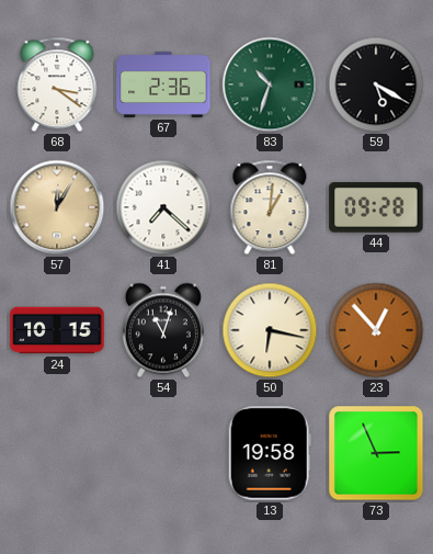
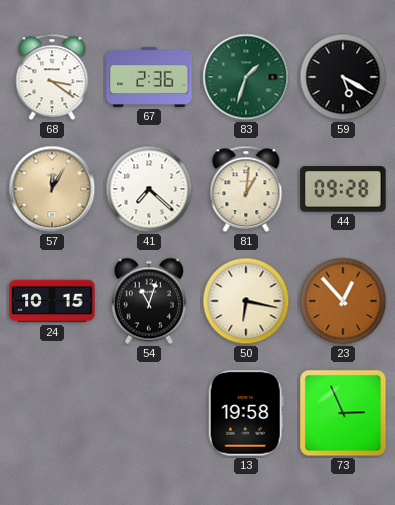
83: 10:33 -> 1:33 (246, 77)
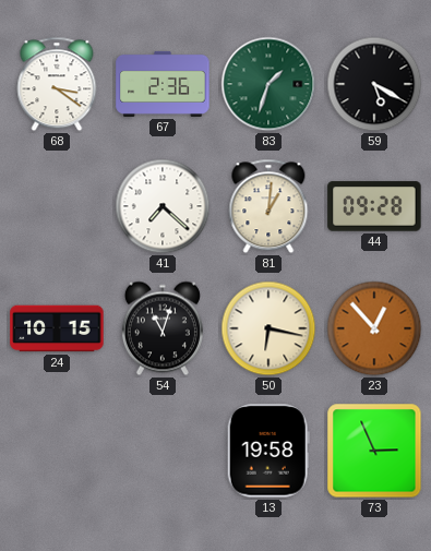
57: 12:05 -> none (52, 189)
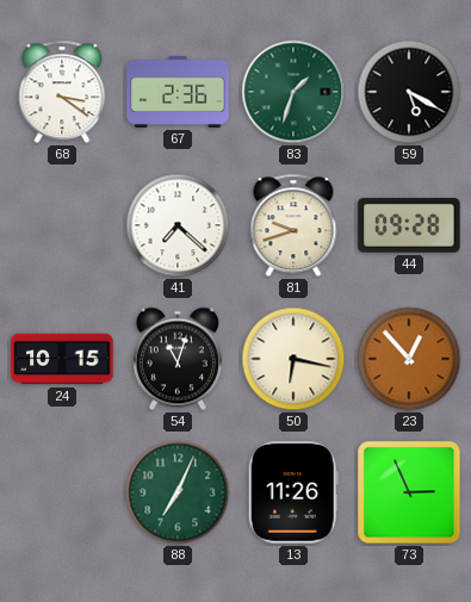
81: 1:01 -> 9:42 (293, 225)
88: none -> 7:04 (178, 492)
13: 19:58 -> 11:26 (293, 492)
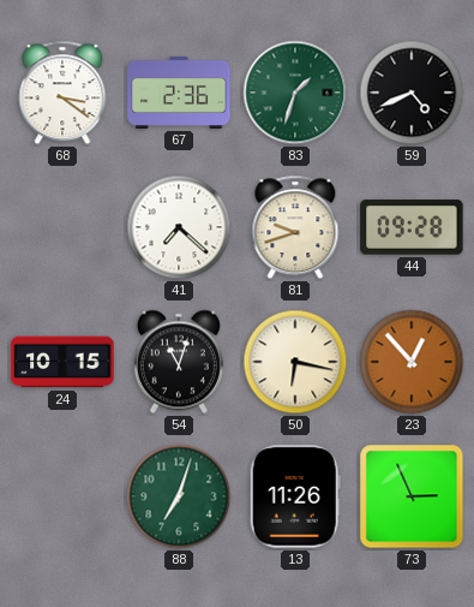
59: 5:20 -> 4:41 (412, 93)
88: 7:04 -> 7:03 (179, 496)
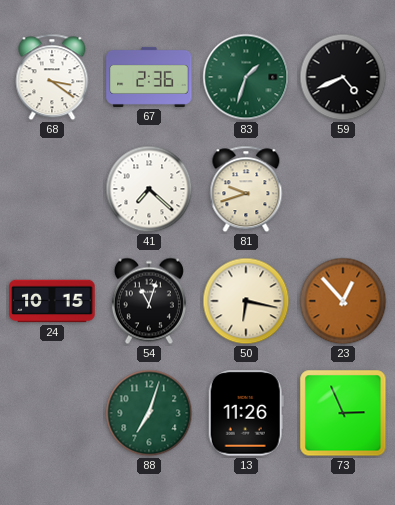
44: 09:28 -> none (412, 227)
